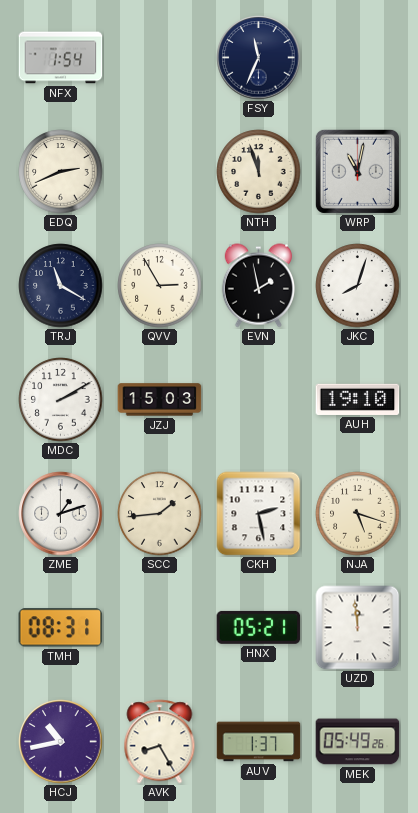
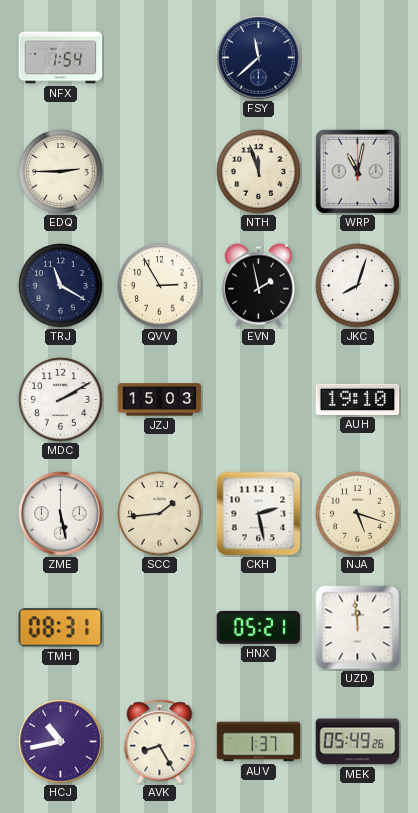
FSY: 11:34 -> 11:38 (259, 58)
EDQ: 2:41 -> 2:45 (61, 172)
ZME: 1:12 -> 5:28 (61, 514)
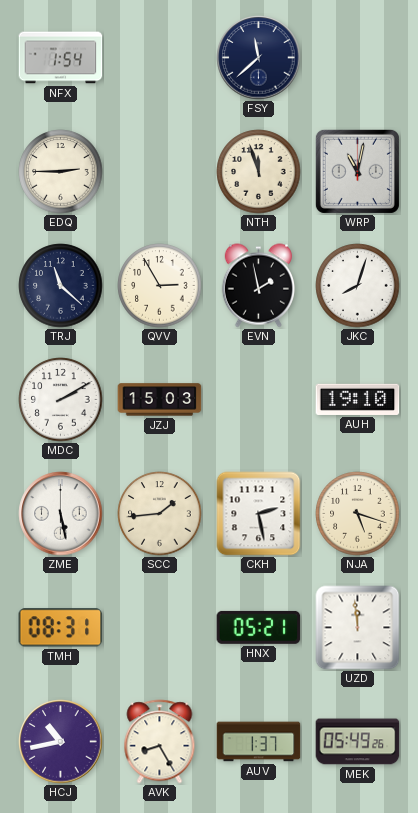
TRJ: 11:20 -> 11:22 (61, 286)
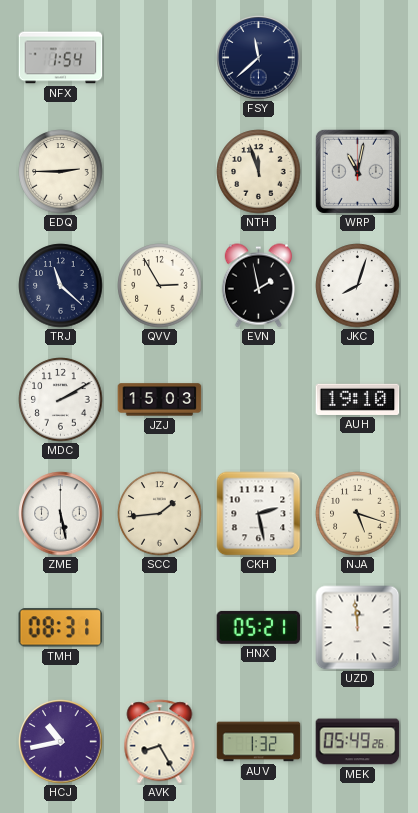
AUV: 1:37 -> 1:32 (259, 742)
